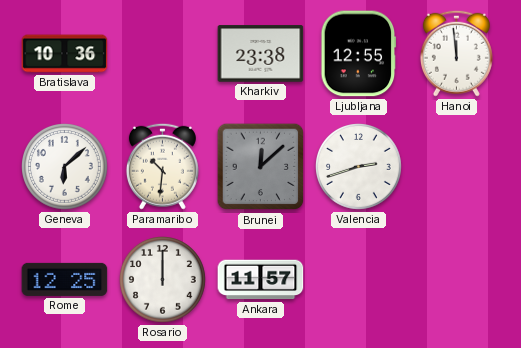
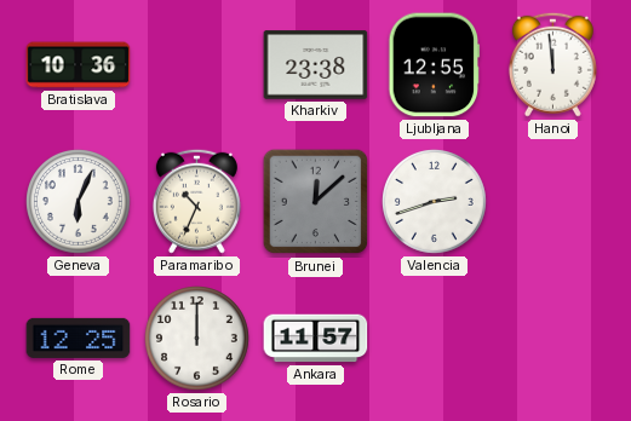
Geneva: 6:08 -> 6:04 (79, 202)
Paramaribo: 10:31 -> 10:34 (196, 201)
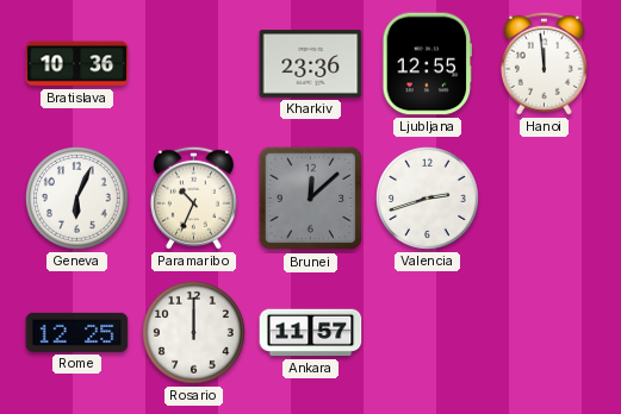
Kharkiv: 23:38 -> 23:36 (311, 64)
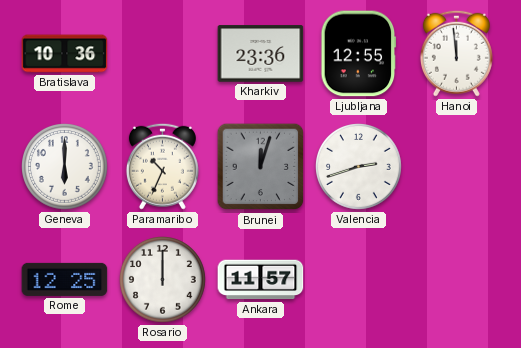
Geneva: 6:04 -> 6:00 (65, 167)
Brunei: 12:08 -> 12:03 (261, 167)
